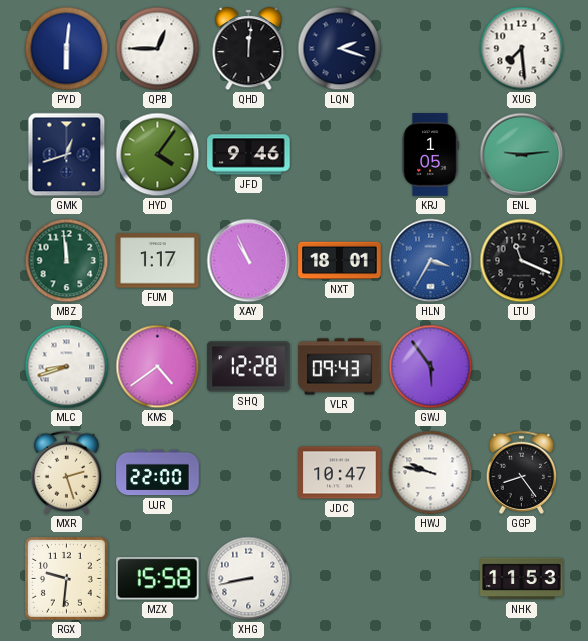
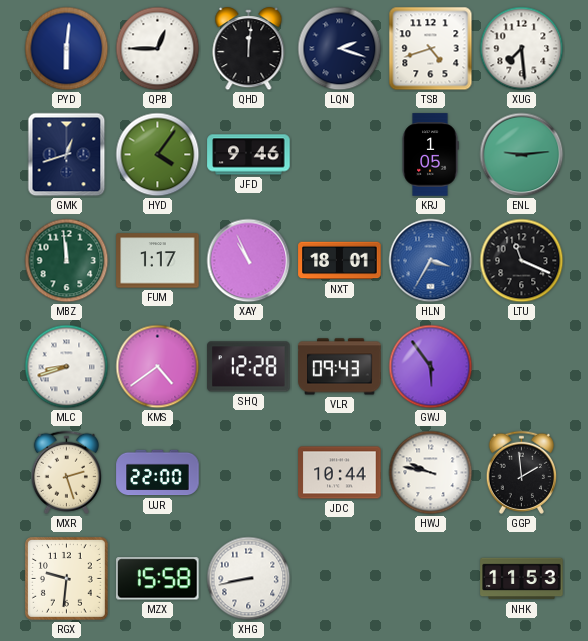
TSB: none -> 4:42 (431, 49)
JDC: 10:47 -> 10:44 (340, 473)
GGP: 8:24 -> 1:59 (521, 472)
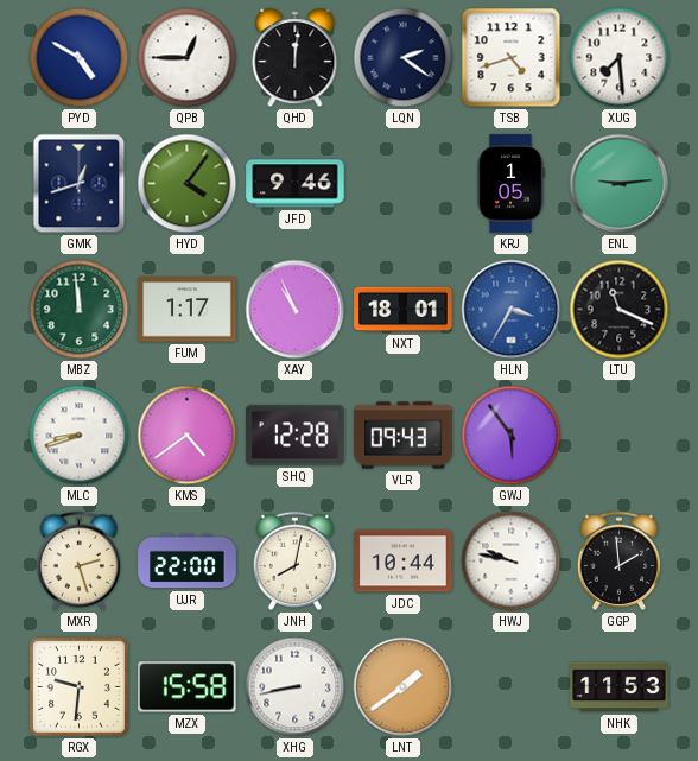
PYD: 6:01 -> 4:50 (80, 58)
LQN: 2:18 -> 2:21 (404, 58)
JNH: none -> 8:02 (294, 560)
LNT: none -> 1:39 (404, 687)
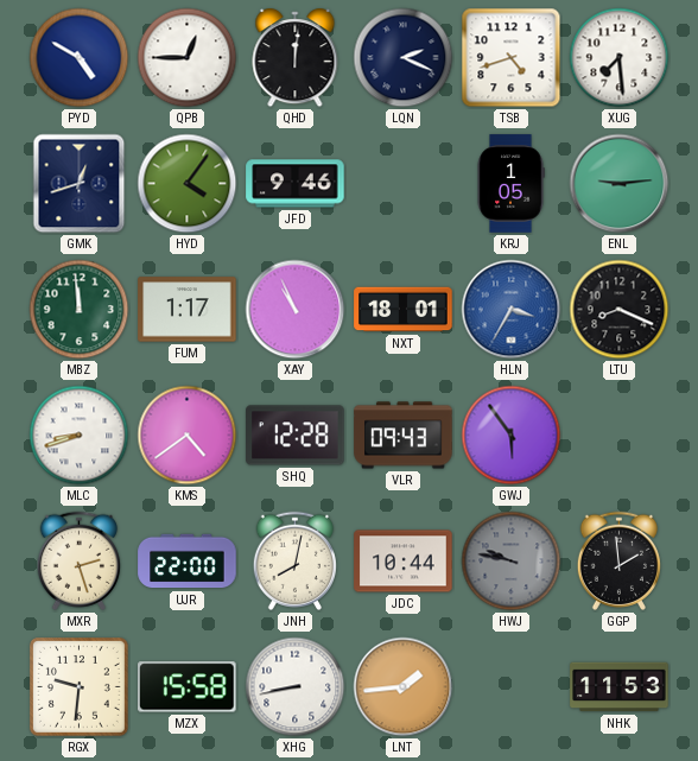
LQN: 2:21 -> 2:19 (404, 58)
LTU: 11:19 -> 8:19 (620, 310)
HWJ dial: white -> grey (512, 562)
LNT: 1:39 -> 1:44 (404, 687)
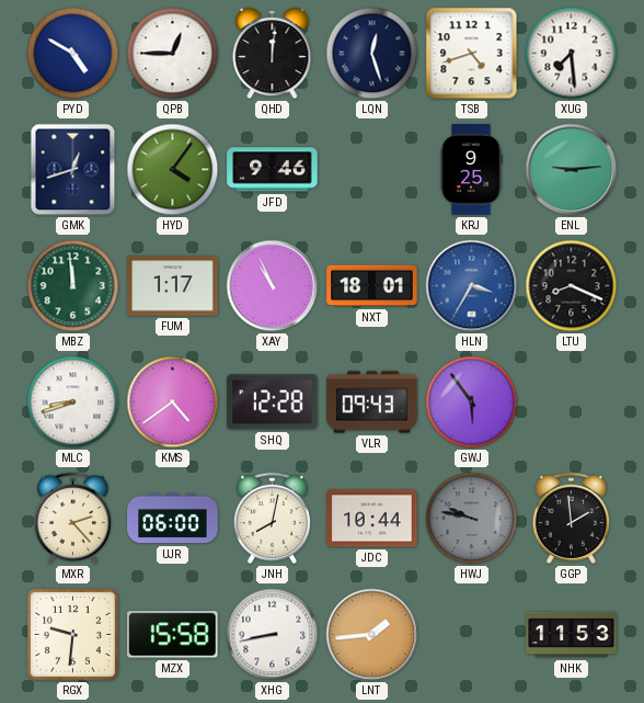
LQN: 2:19 -> 12:27 (372, 54)
KRJ: 1:05 -> 9:25 (471, 170)
MXR: 2:27 -> 2:23 (72, 518)
UJR: 22:00 -> 06:00 (173, 519)
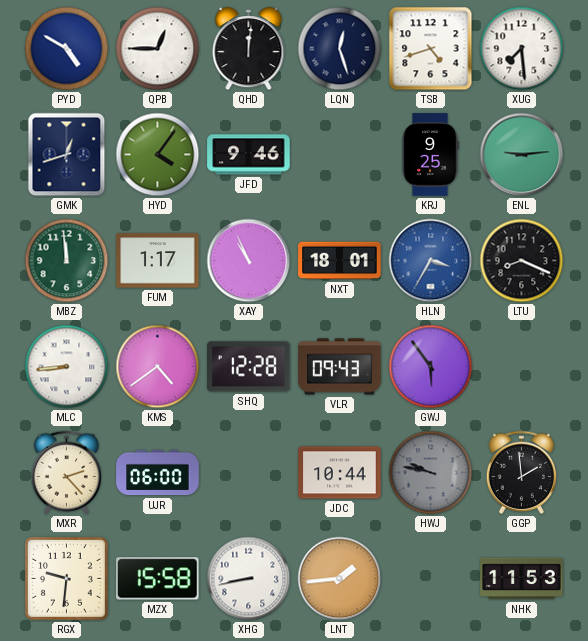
MLC: 8:42 -> 8:44 (67, 367)
JNH: 8:02 -> none (272, 518)
